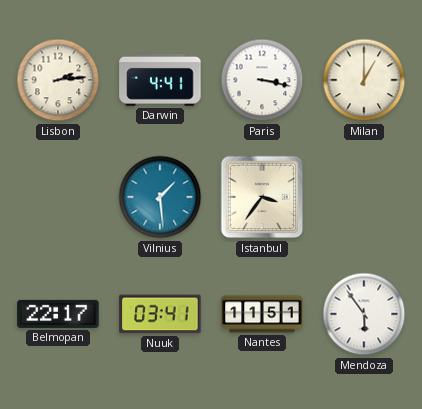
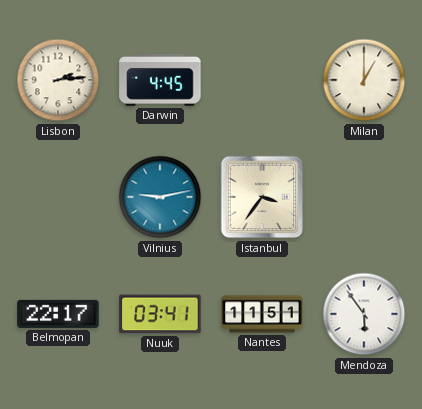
Darwin: 4:41 -> 4:45 (160, 80)
Paris: 3:17 -> none (262, 80)
Vilnius: 1:29 -> 9:13 (160, 197)
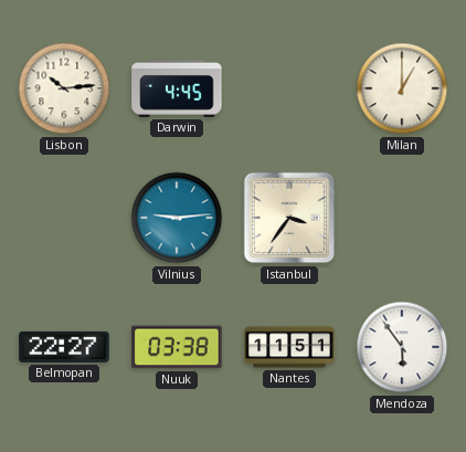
Lisbon: 2:14 -> 10:14 (64, 88)
Vilnius: 9:13 -> 9:14 (177, 218)
Belmopan: 22:17 -> 22:27 (64, 347)
Nuuk: 03:41 -> 03:38 (177, 347)
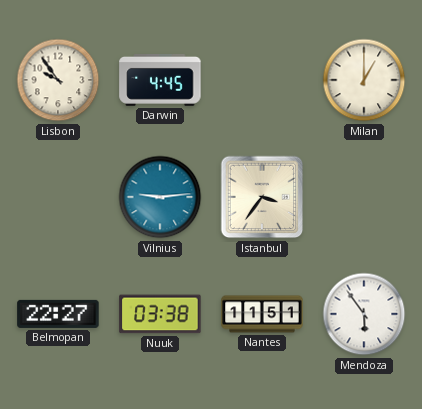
Lisbon: 10:14 -> 9:54 (58, 80)
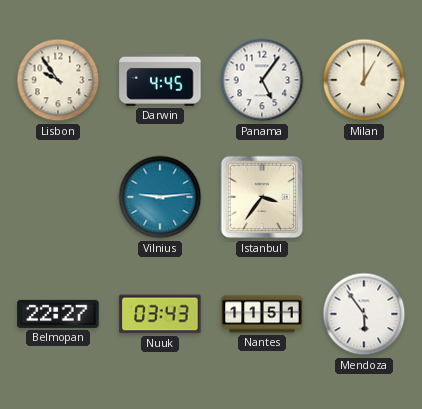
Panama: none -> 5:06 (262, 80)
Nuuk: 03:38 -> 03:43 (160, 314)
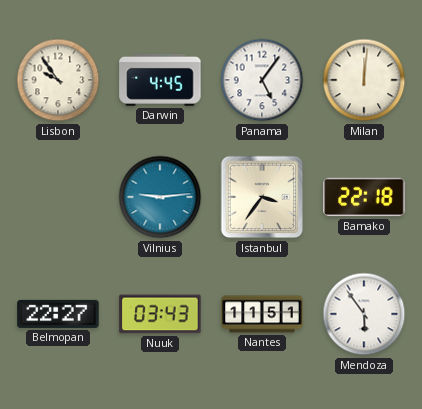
Milan: 1:00 -> 12:01 (364, 80)
Bamako: none -> 22:18 (364, 197)
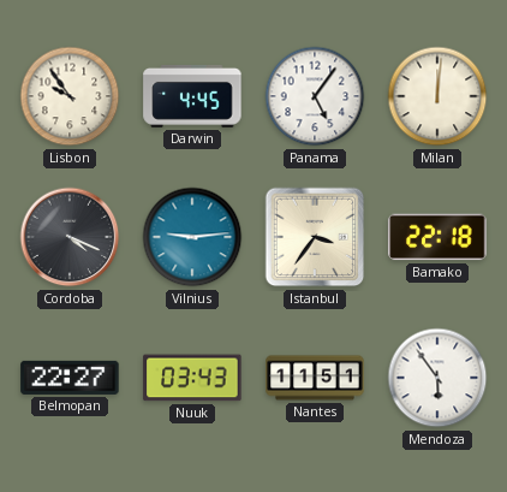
Cordoba: none -> 4:19 (70, 237)
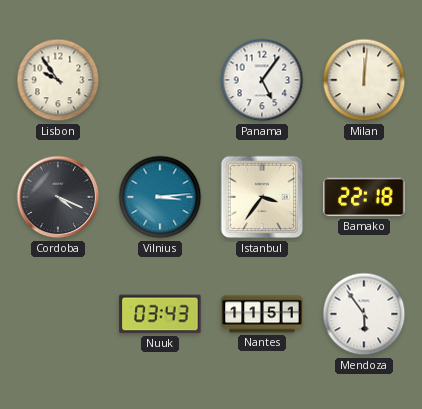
Darwin: 4:45 -> none (192, 96)
Vilnius: 9:14 -> 3:14 (160, 197)
Belmopan: 22:27 -> none (70, 378)
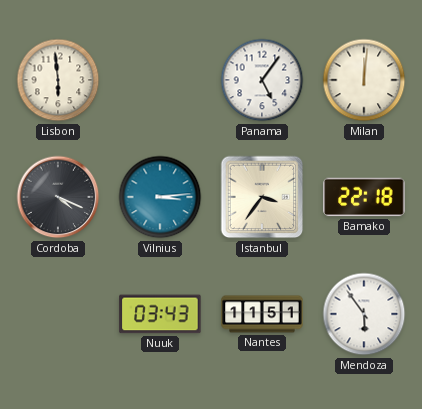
Lisbon: 9:54 -> 5:59 (58, 80)
